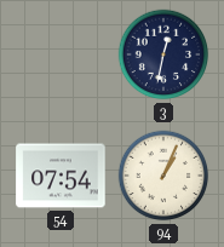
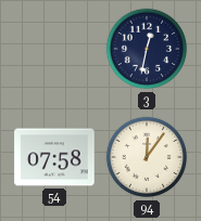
54: 07:54 -> 07:58 (54, 157)
94: 1:04 -> 12:06 (147, 157)
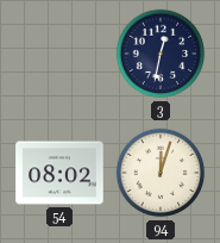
54: 07:58 -> 08:02 (59, 173)
94: 12:06 -> 12:03 (161, 173)
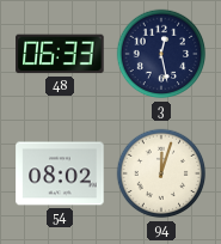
48: none -> 06:33 (60, 54)
3: 12:32 -> 12:28 (161, 54)
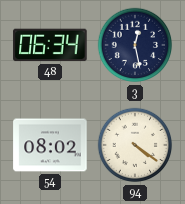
48: 06:33 -> 06:34 (50, 45)
94: 12:03 -> 4:21 (135, 145)
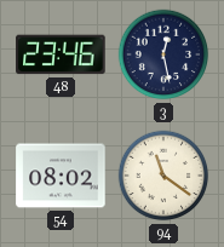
48: 06:34 -> 23:46 (61, 54)
94: 4:21 -> 11:21 (163, 176)
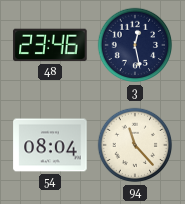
54: 08:02 -> 08:04 (50, 145)
94: 11:21 -> 11:23 (135, 145)
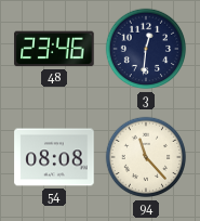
3: 12:28 -> 12:31 (146, 49)
54: 08:04 -> 08:08 (54, 157)
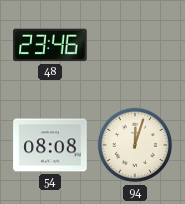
3: 12:31 -> none (146, 49)
94: 11:23 -> 12:03 (135, 145)
